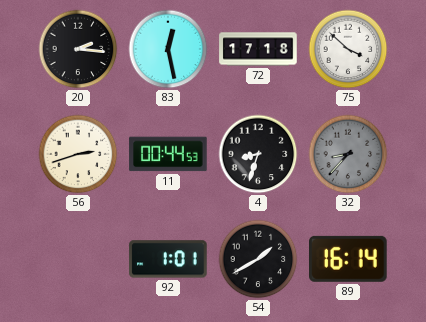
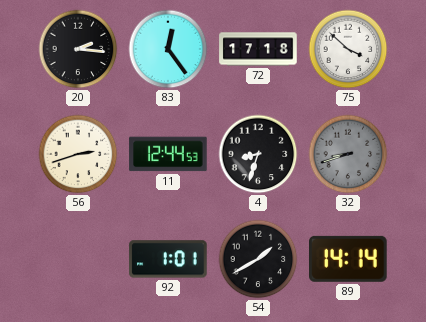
83: 12:28 -> 12:24 (168, 49)
11: 00:44 -> 12:44 (168, 154)
32: 8:37 -> 8:42 (348, 154)
89: 16:14 -> 14:14 (349, 259)
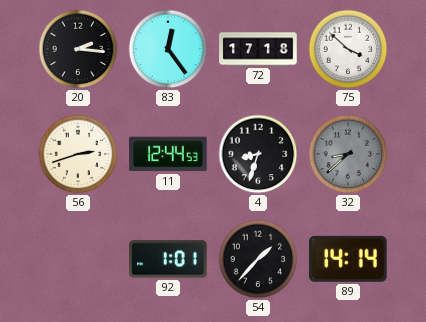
32: 8:42 -> 8:38 (348, 154)
54: 1:40 -> 1:37 (258, 259)
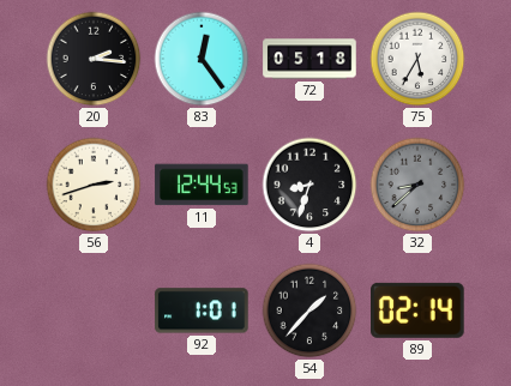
72: 17:18 -> 05:18 (309, 59)
75: 3:52 -> 5:35 (417, 59)
89: 14:14 -> 02:14 (419, 310)
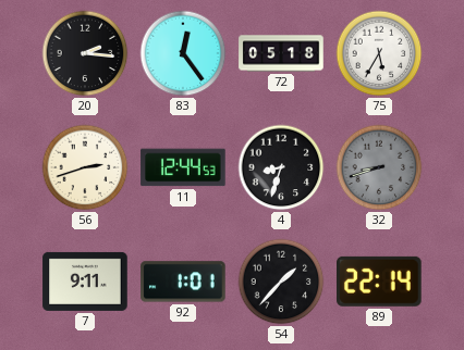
32: 8:38 -> 8:42 (379, 167)
7: none -> 9:11 (85, 282)
89: 02:14 -> 22:14 (380, 282)
